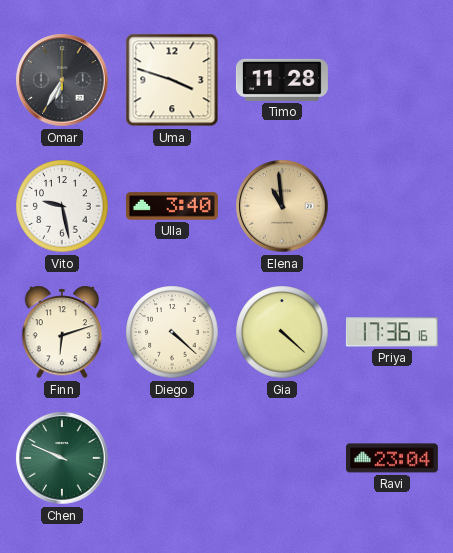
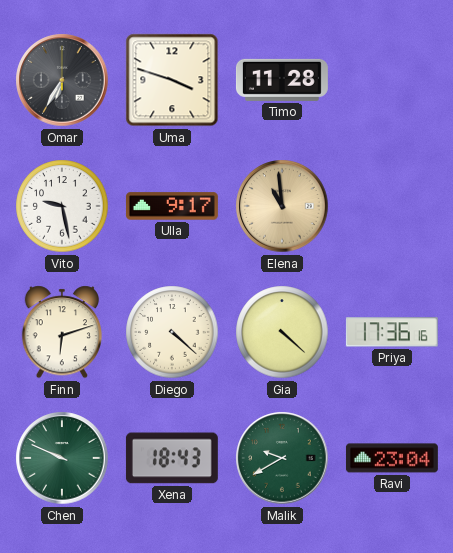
Ulla: 3:40 -> 9:17 (172, 206)
Xena: none -> 18:43 (172, 458)
Malik: none -> 9:40 (282, 458)
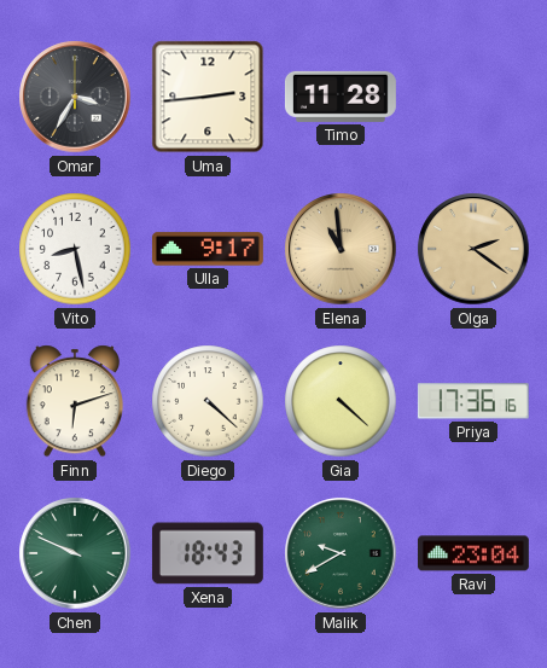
Omar: 6:35 -> 3:35 (75, 97)
Uma: 3:48 -> 2:44 (208, 97)
Vito: 9:28 -> 8:28 (75, 249)
Olga: none -> 2:21 (473, 249)
